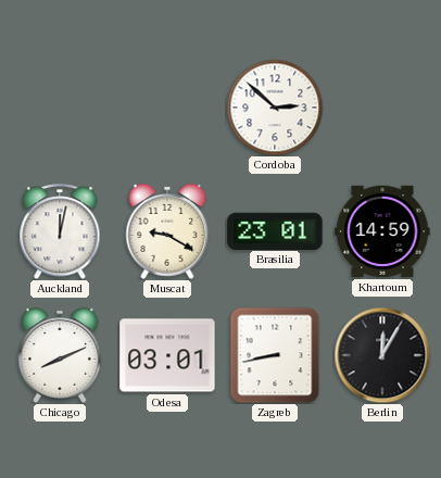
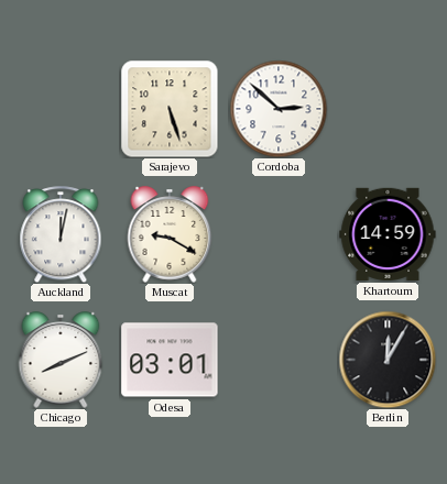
Sarajevo: none -> 5:27 (170, 109)
Brasilia: 23:01 -> none (275, 230)
Zagreb: 8:43 -> none (275, 355)
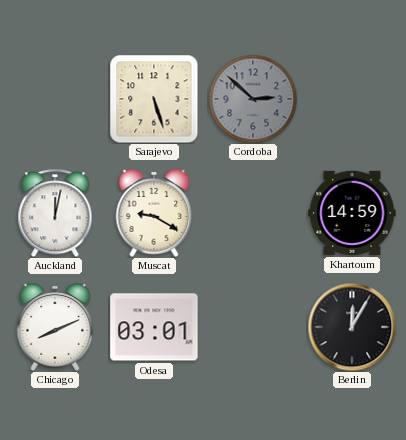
Cordoba dial: white -> grey (253, 99)
